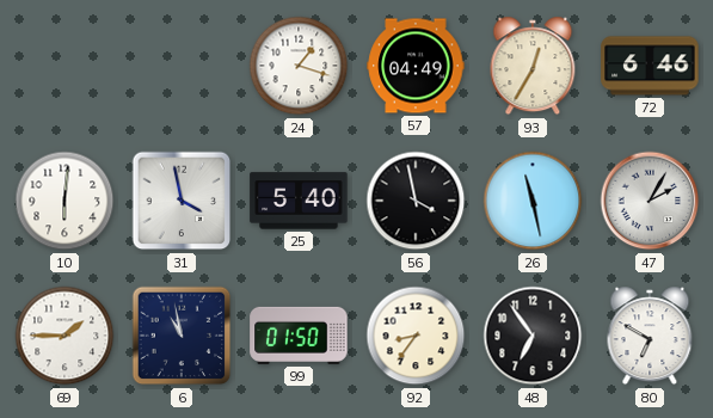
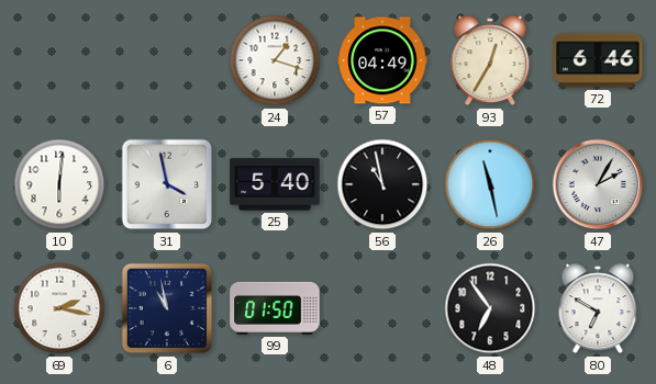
56: 3:58 -> 10:58 (382, 184)
69: 1:45 -> 2:17 (59, 308)
92: 8:36 -> none (416, 336)
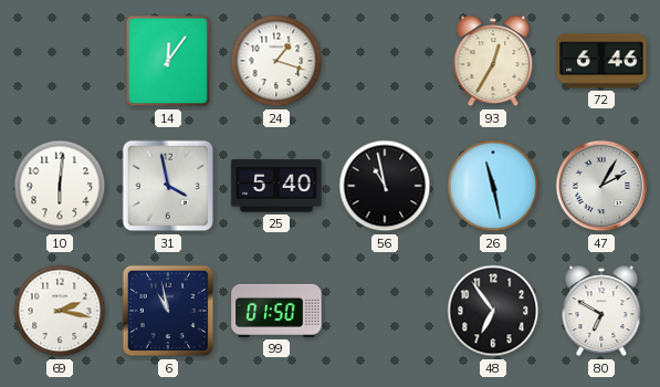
14: none -> 12:06 (168, 61)
57: 04:49 -> none (382, 60)
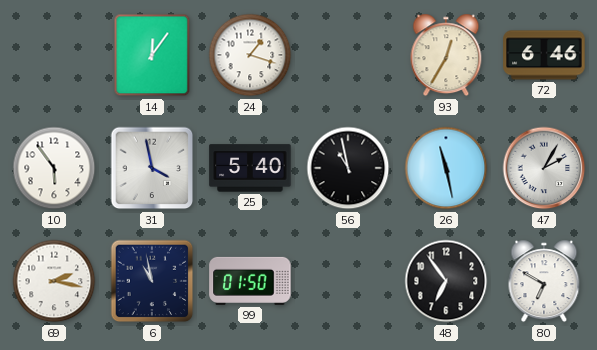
10: 6:01 -> 5:54 (54, 168)
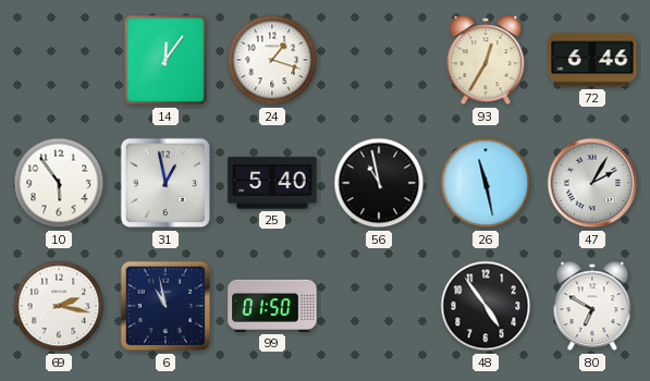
31: 3:58 -> 12:58 (165, 183)
48: 6:54 -> 4:54 (486, 306)
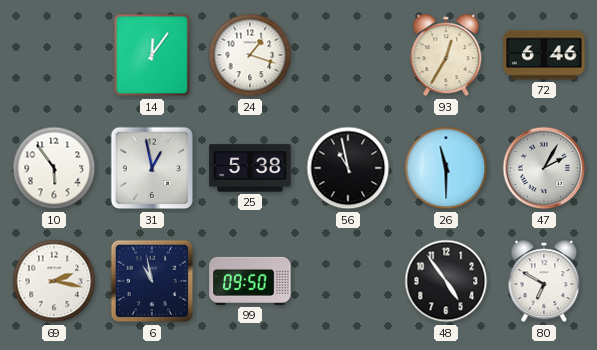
25: 5:40 -> 5:38 (250, 168)
26: 11:28 -> 11:30 (446, 168)
99: 01:50 -> 09:50 (250, 281)
